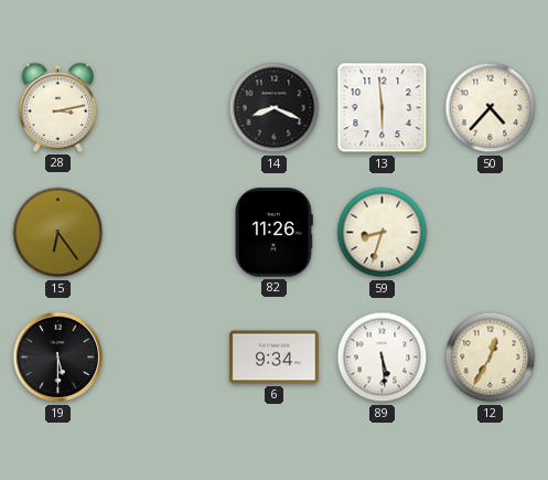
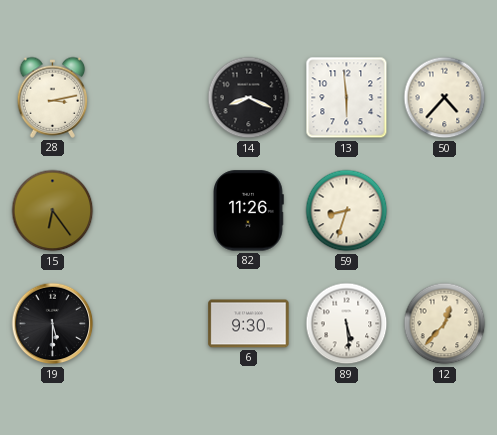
6: 9:34 -> 9:30 (249, 324)
12: 12:35 -> 12:37 (445, 324)
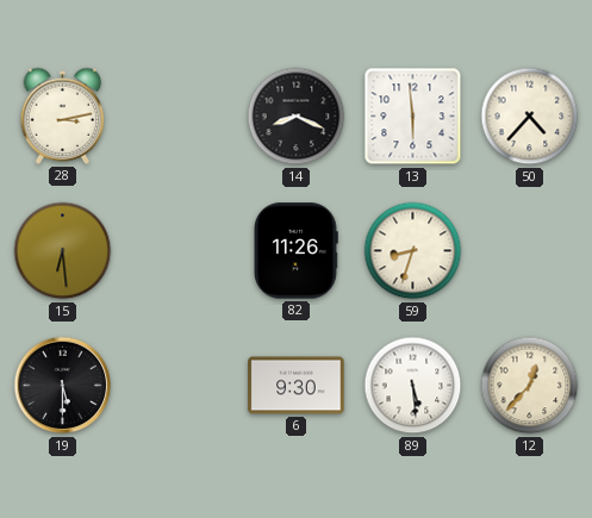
15: 6:24 -> 6:29 (63, 251)
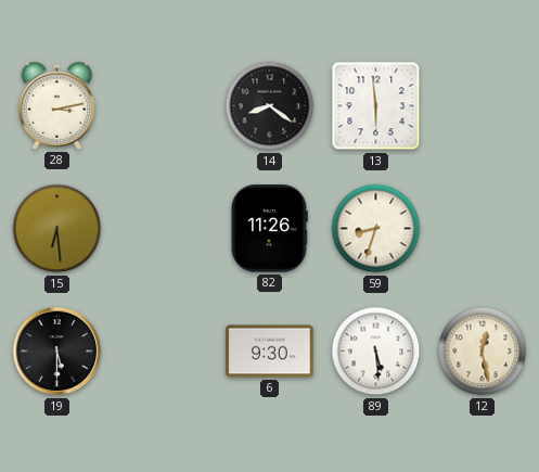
14: 8:19 -> 8:21 (270, 106)
50: 4:37 -> none (530, 117)
12: 12:37 -> 12:28 (483, 352)
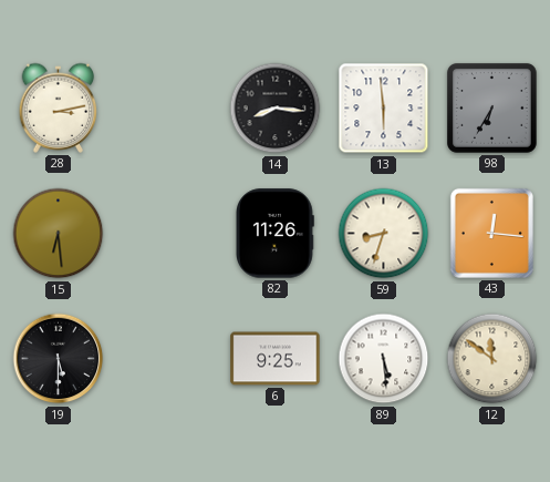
14: 8:21 -> 8:16 (276, 109)
98: none -> 6:35 (491, 107)
43: none -> 12:16 (491, 233)
6: 9:30 -> 9:25 (276, 359)
12: 12:28 -> 11:51 (492, 359)
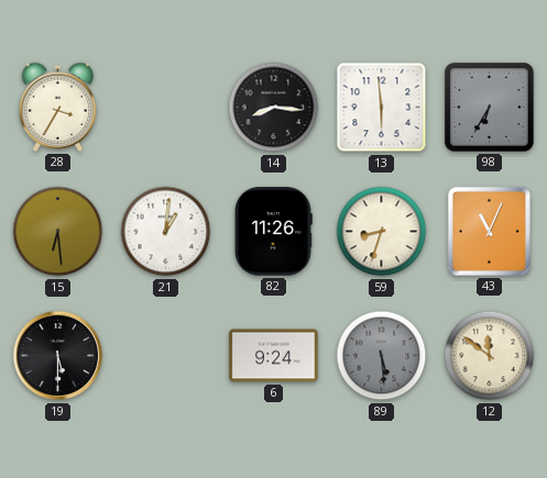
28: 3:13 -> 3:35 (58, 107)
21: none -> 1:01 (166, 232)
43: 12:16 -> 11:04 (489, 231)
6: 9:25 -> 9:24 (274, 356)
89 dial: white -> grey (382, 356)
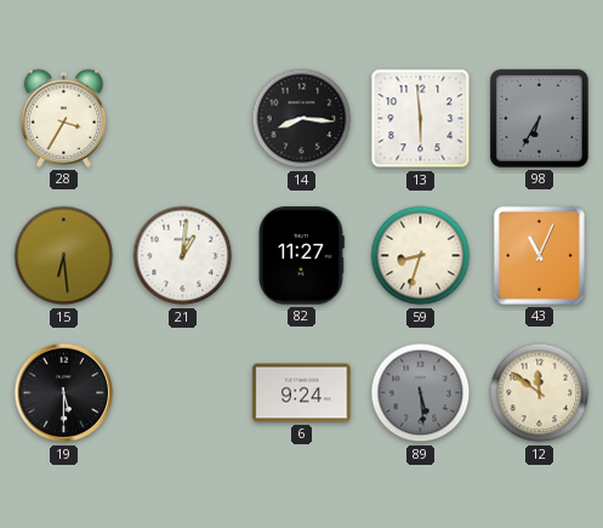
82: 11:26 -> 11:27 (302, 256)
